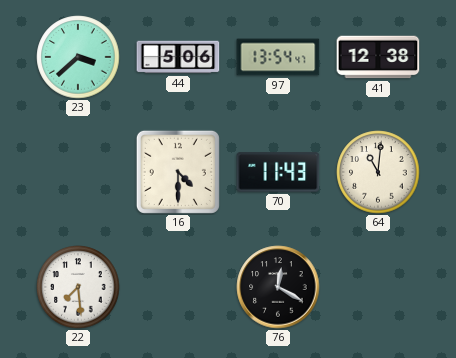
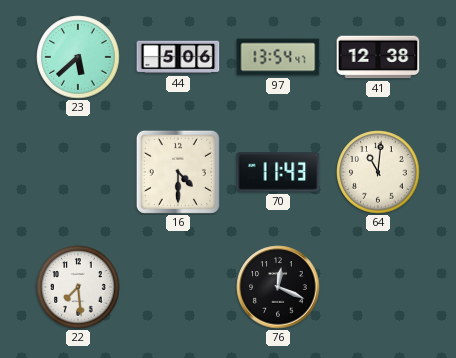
23: 3:38 -> 5:38 (78, 57)
76: 12:20 -> 12:19 (278, 287)
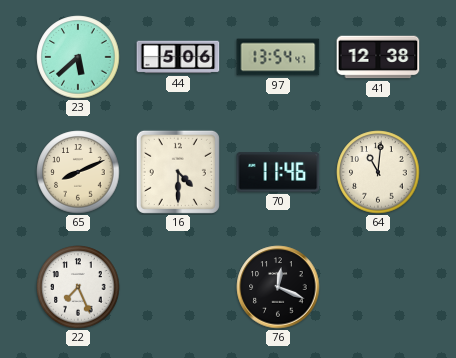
65: none -> 8:11 (78, 172)
70: 11:43 -> 11:46 (278, 172)
22: 7:29 -> 7:26 (78, 287)
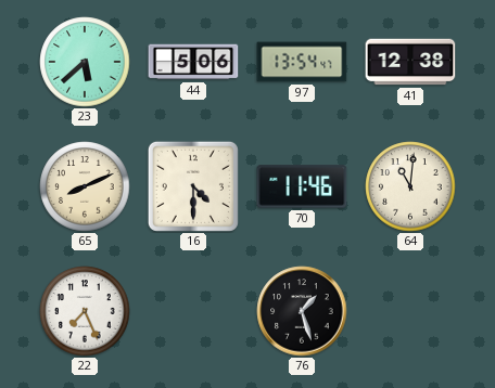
76: 12:19 -> 1:27 (302, 311)
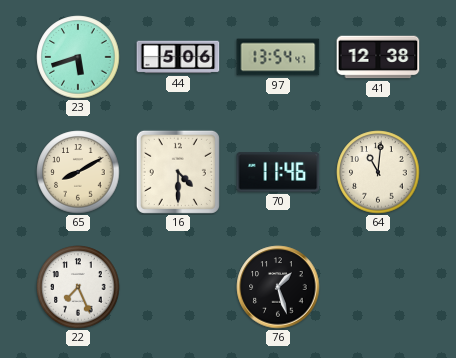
23: 5:38 -> 5:42 (78, 57)
65: 8:11 -> 8:10 (78, 172)
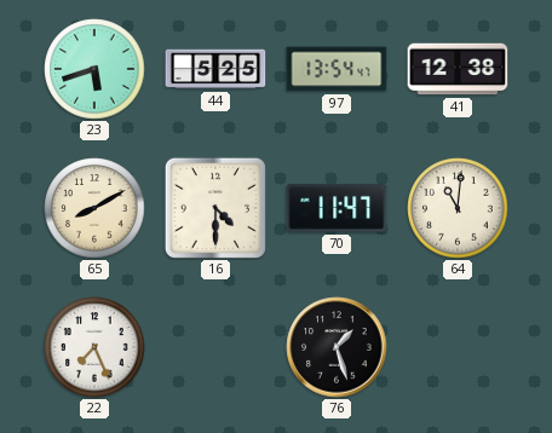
44: 5:06 -> 5:25 (215, 69)
70: 11:46 -> 11:47 (337, 208)
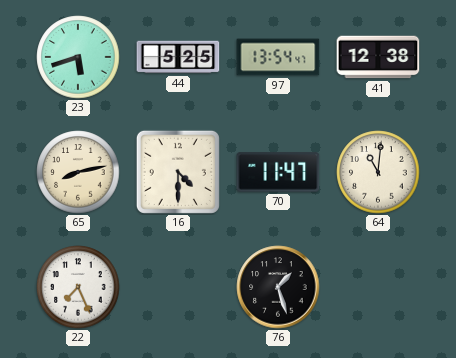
65: 8:10 -> 8:13 (78, 172)
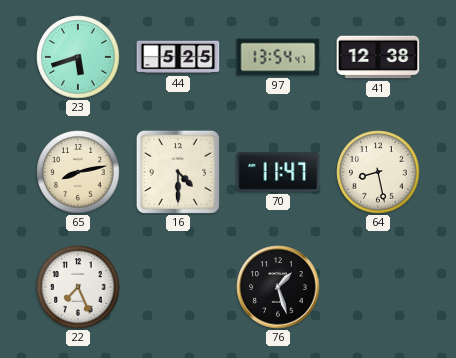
64: 11:01 -> 8:28 (378, 172)
